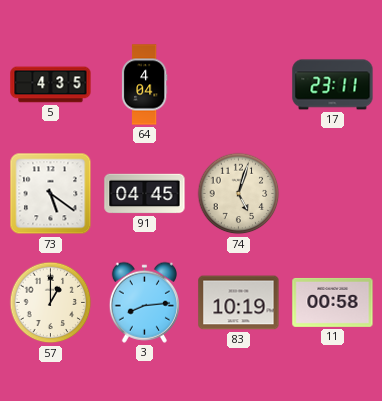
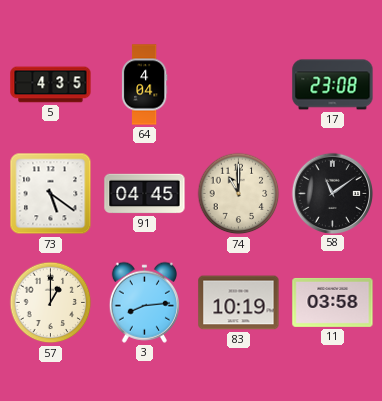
17: 23:11 -> 23:08 (333, 85)
74: 5:03 -> 11:00 (239, 194)
58: none -> 11:09 (332, 193)
11: 00:58 -> 03:58 (333, 302)
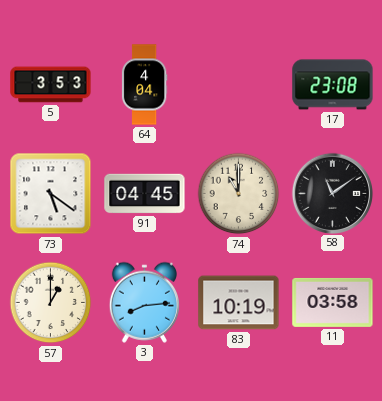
5: 4:35 -> 3:53 (51, 85)
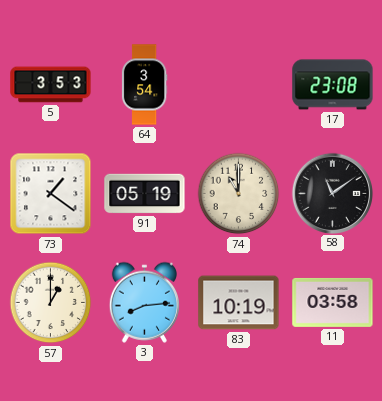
64: 4:04 -> 3:54 (144, 85)
73: 5:21 -> 1:21 (51, 194)
91: 04:45 -> 05:19 (145, 194)
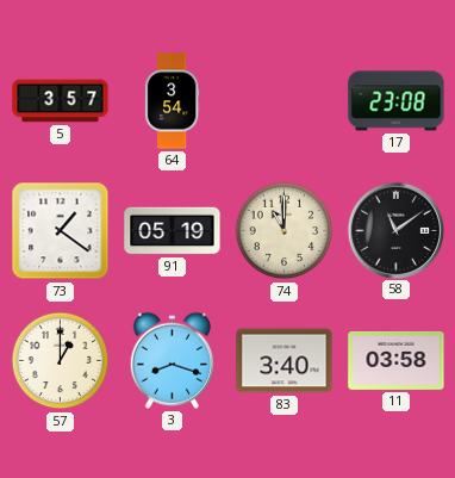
5: 3:53 -> 3:57 (61, 101)
3: 8:14 -> 8:18 (172, 360)
83: 10:19 -> 3:40 (285, 361)
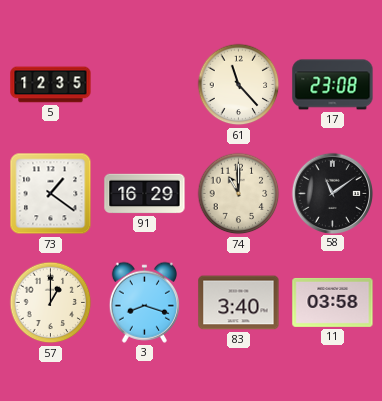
5: 3:57 -> 12:35 (51, 85)
64: 3:54 -> none (172, 101)
61: none -> 11:23 (239, 85)
91: 05:19 -> 16:29 (145, 194)
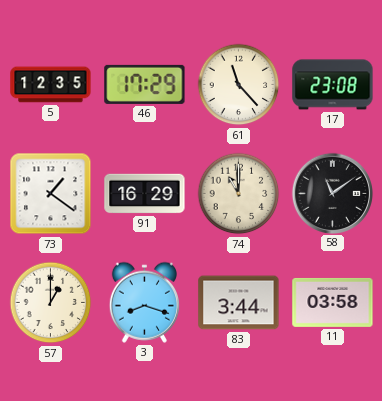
46: none -> 17:29 (145, 84)
83: 3:40 -> 3:44 (239, 303)
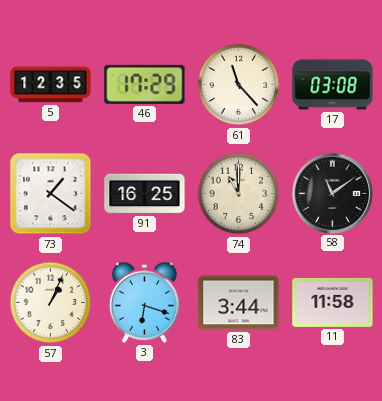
17: 23:08 -> 03:08 (333, 85)
91: 16:29 -> 16:25 (145, 194)
57: 1:00 -> 1:04 (51, 303)
3: 8:18 -> 6:18 (144, 302)
11: 03:58 -> 11:58 (333, 302)
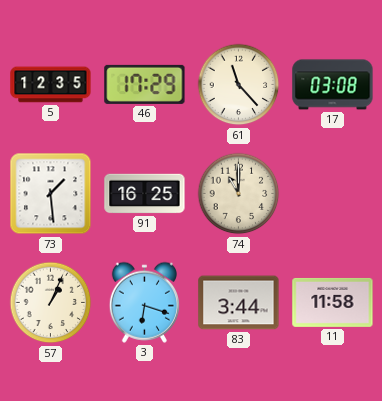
73: 1:21 -> 1:29 (51, 194)
58: 11:09 -> none (332, 193)
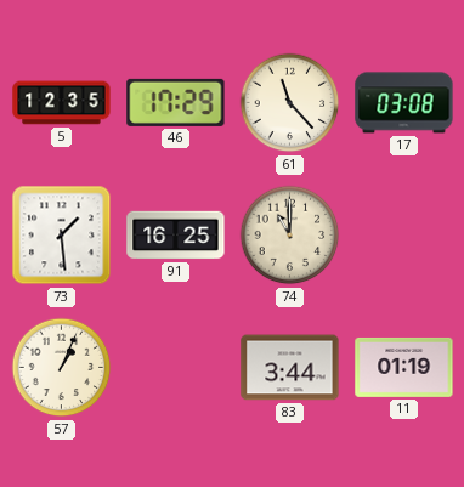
3: 6:18 -> none (144, 302)
11: 11:58 -> 01:19 (404, 367)
